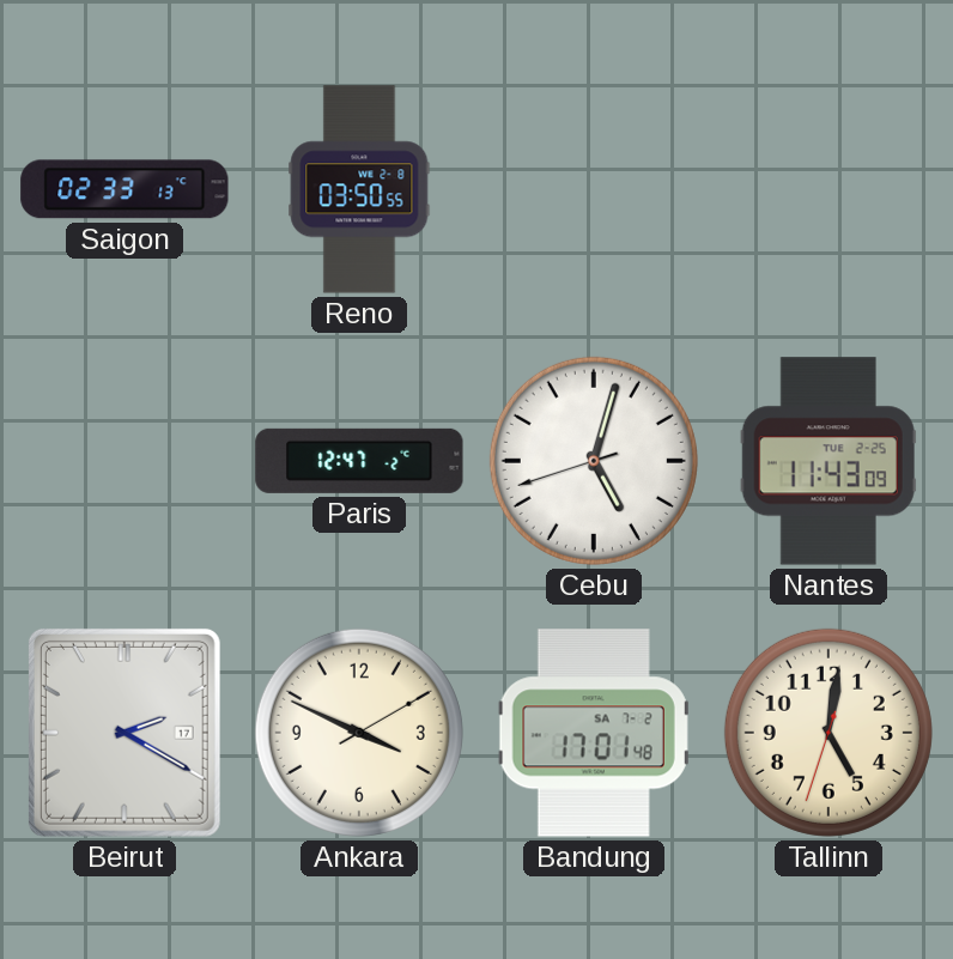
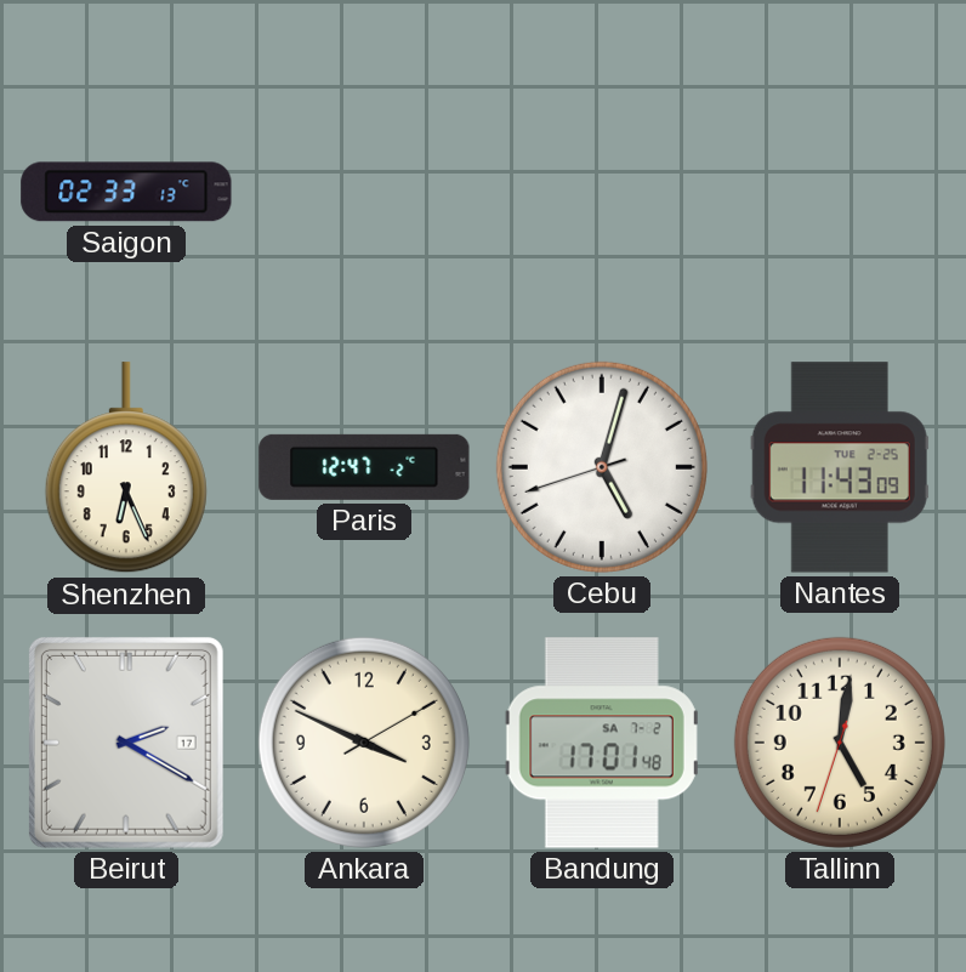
Reno: 03:50 -> none (359, 189)
Shenzhen: none -> 6:26 (126, 468)
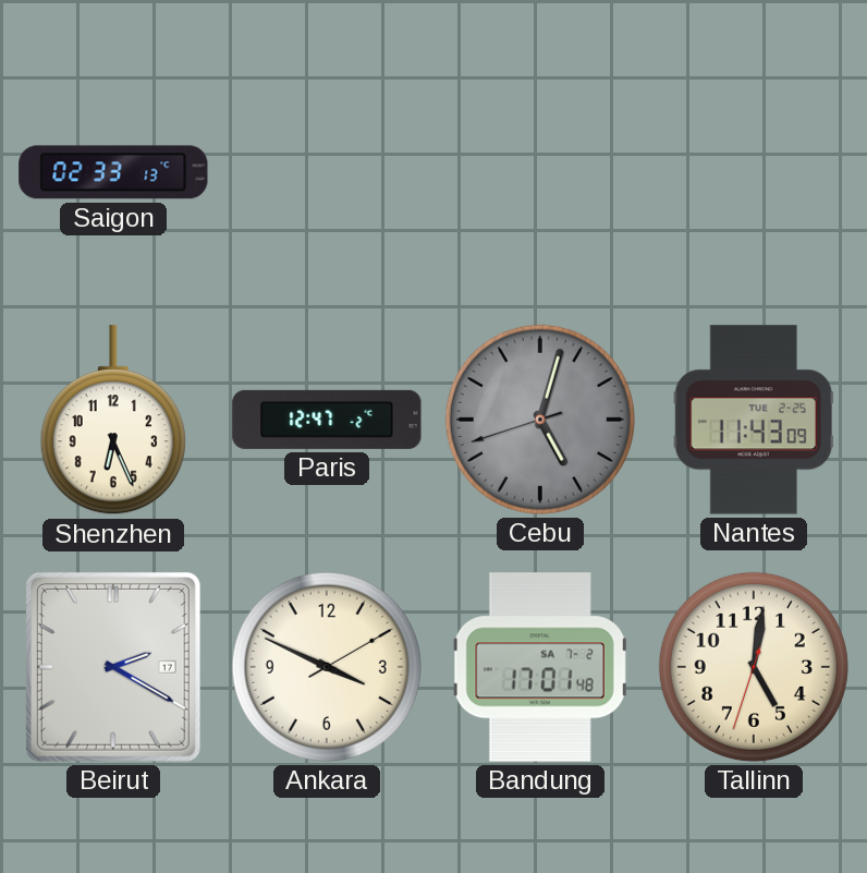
Cebu dial: white -> grey (540, 420)
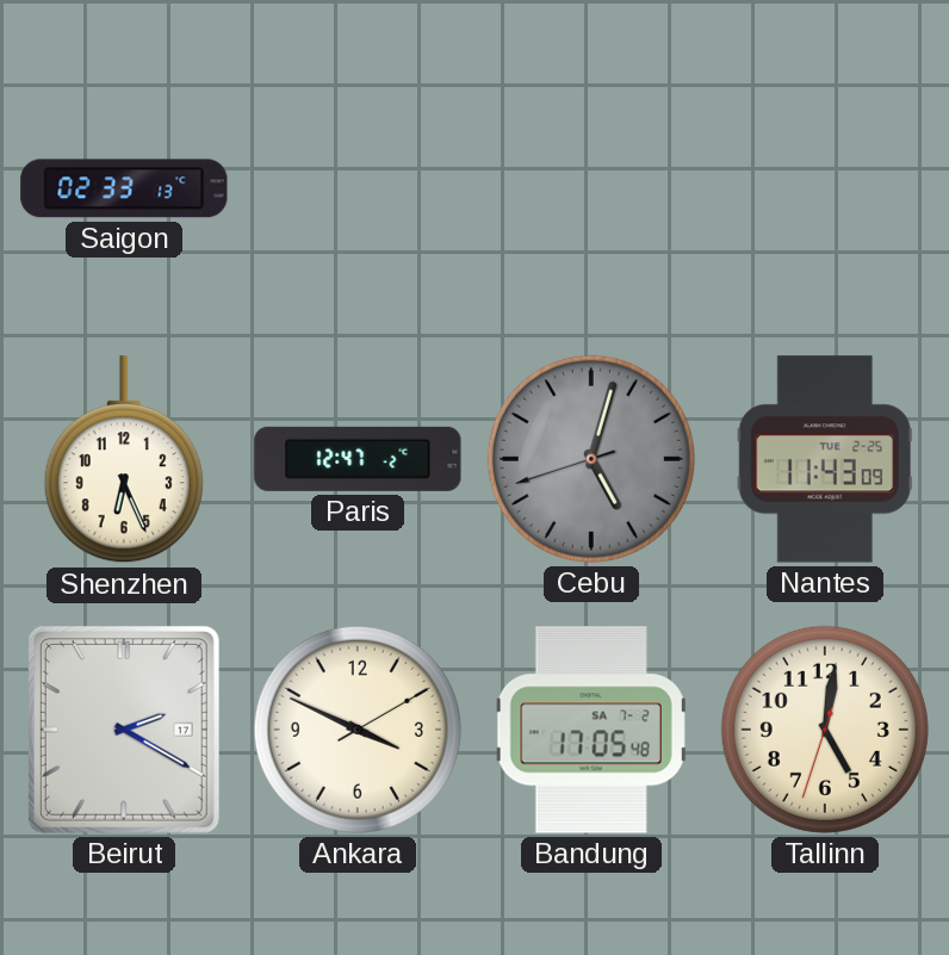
Bandung: 17:01 -> 17:05 (591, 730)
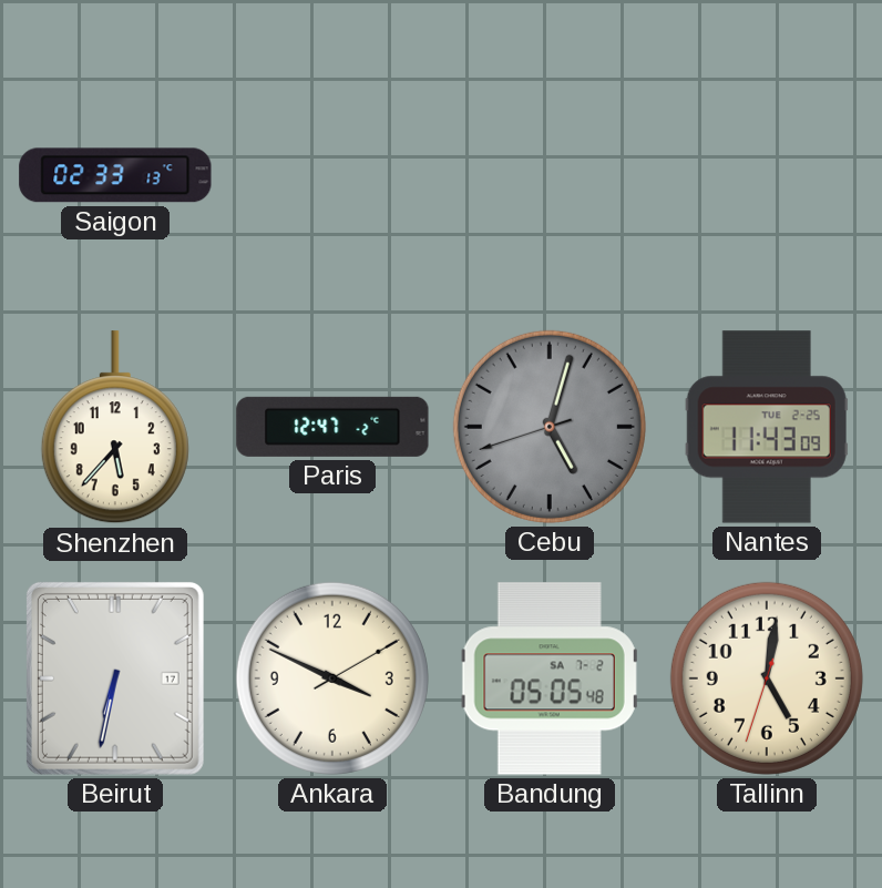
Shenzhen: 6:26 -> 5:37 (115, 428)
Beirut: 2:20 -> 6:32 (115, 678)
Bandung: 17:05 -> 05:05 (550, 678)
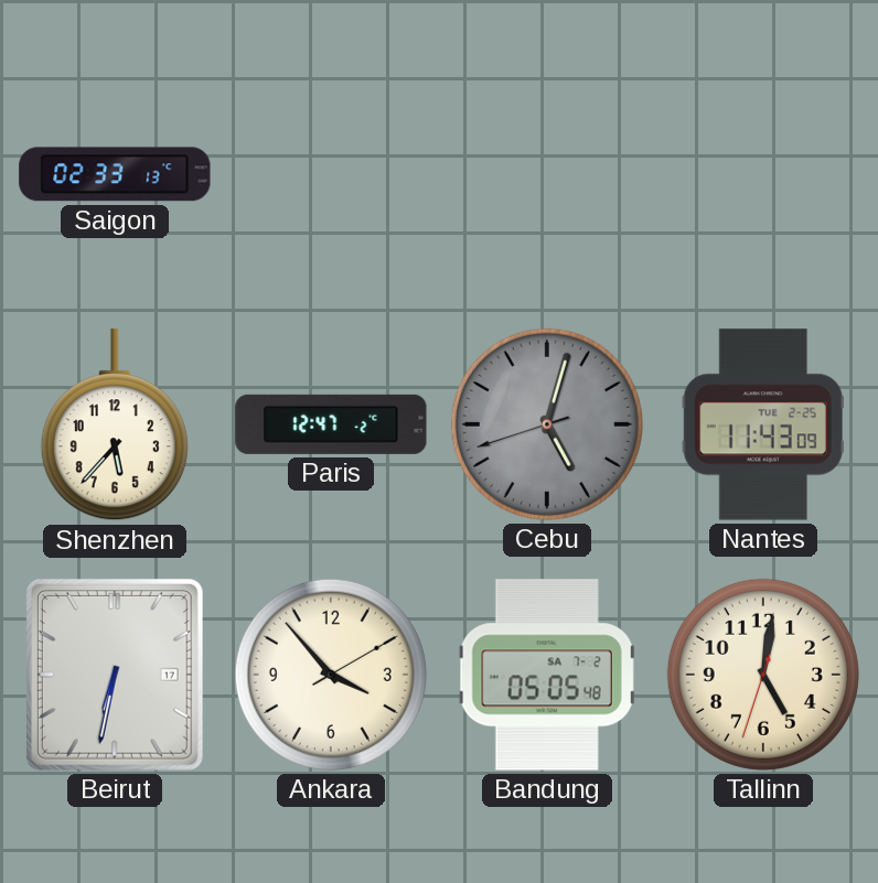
Ankara: 3:49 -> 3:53 (331, 675)
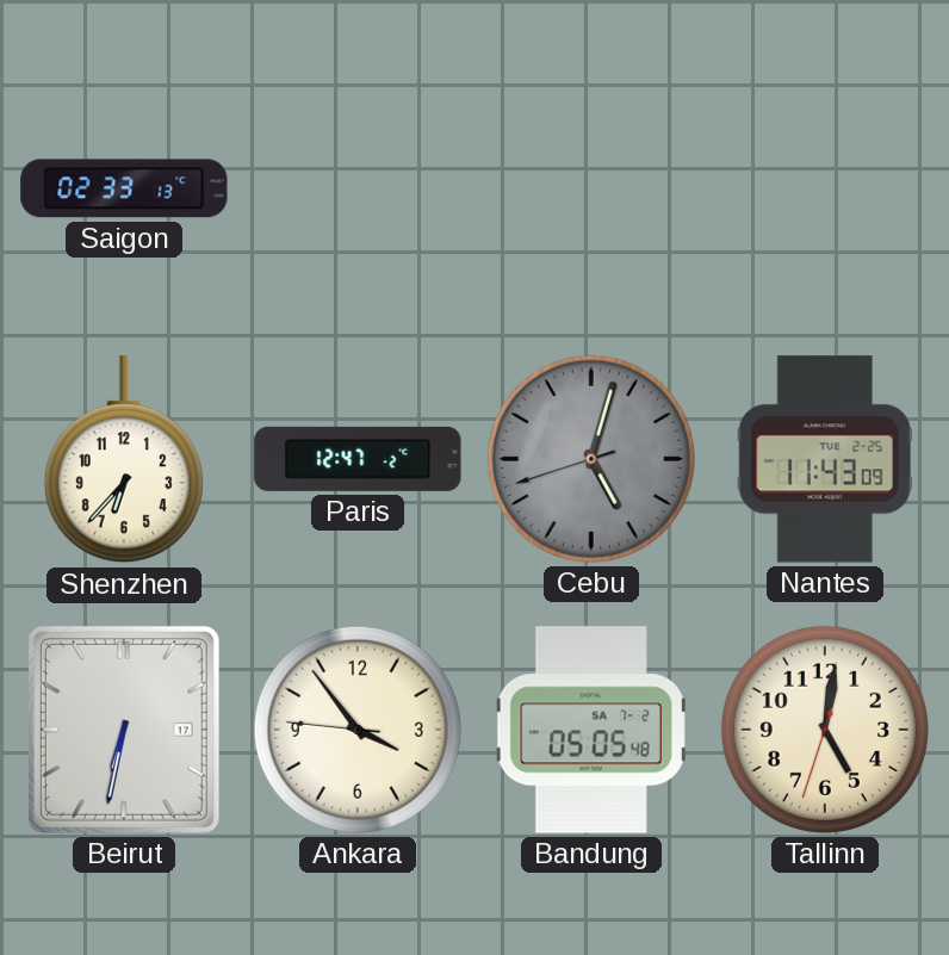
Shenzhen: 5:37 -> 6:37 (124, 460)
Ankara: 3:53:10 -> 3:53:46 (358, 730)
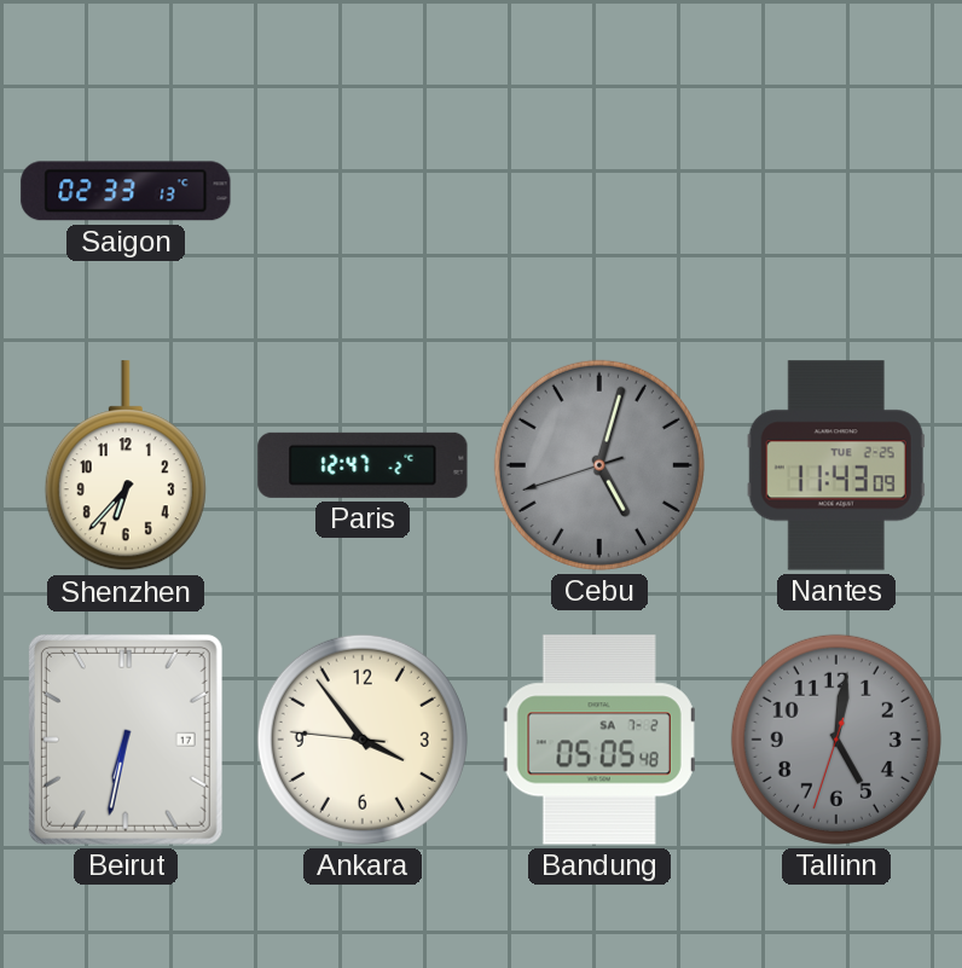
Tallinn dial: cream -> grey (836, 740)
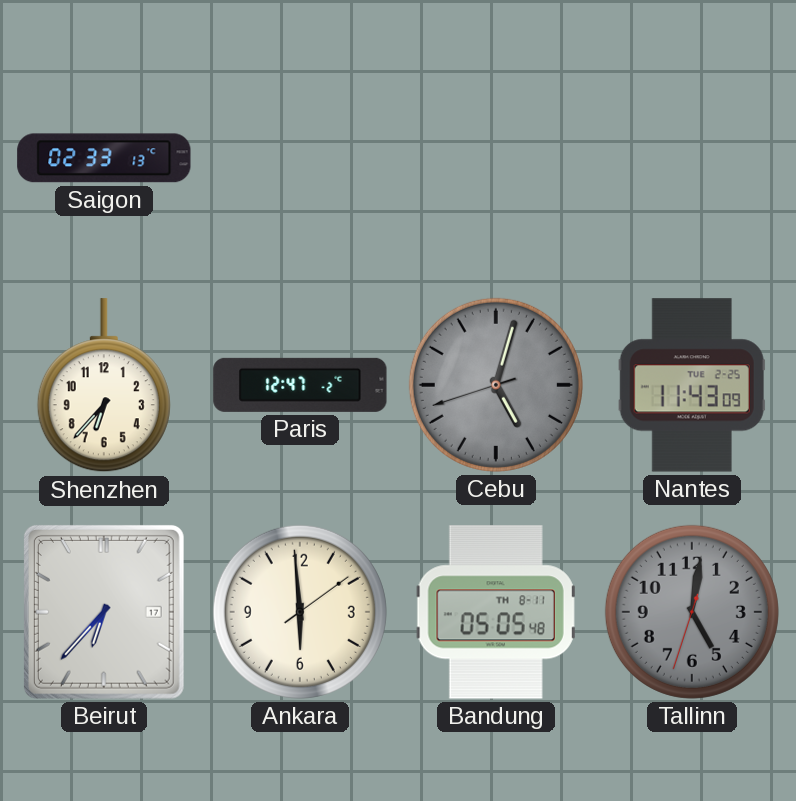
Beirut: 6:32 -> 6:37 (104, 612)
Ankara: 3:53 -> 5:59 (300, 612)
Bandung date: SA 7-2 -> TH 8-11 (496, 612)
